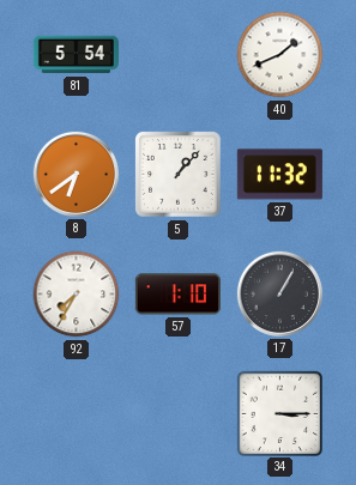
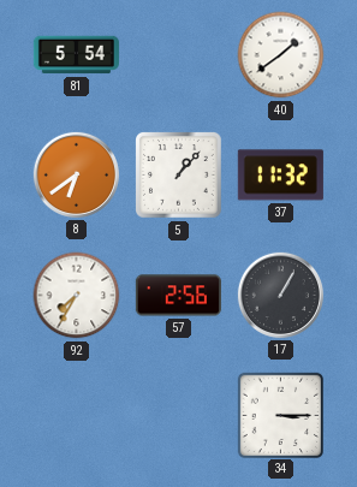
40: 1:41 -> 1:39 (281, 55)
57: 1:10 -> 2:56 (178, 296)
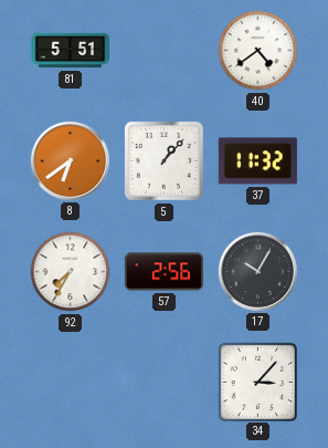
81: 5:54 -> 5:51 (70, 51)
40: 1:39 -> 4:39 (258, 51)
17: 1:05 -> 10:05 (257, 271)
34: 3:15 -> 3:07 (257, 382)
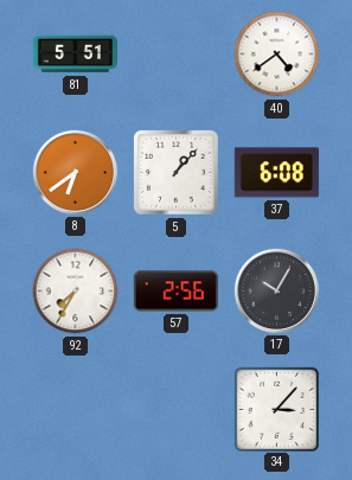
37: 11:32 -> 6:08 (276, 173)
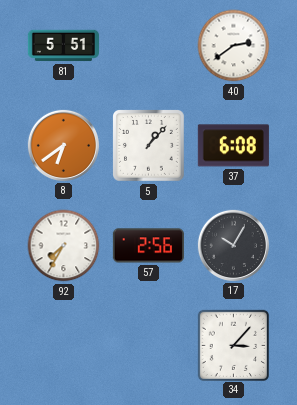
40: 4:39 -> 2:39 (234, 46)
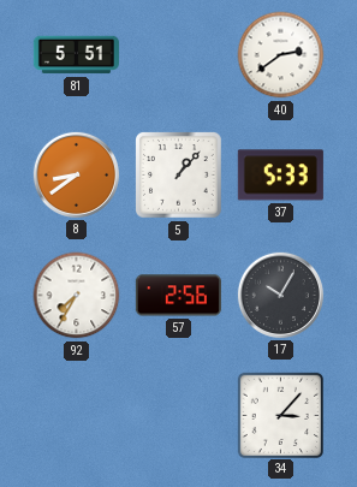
8: 6:39 -> 8:39 (76, 174)
37: 6:08 -> 5:33 (280, 176)
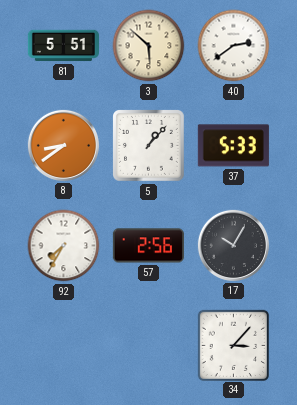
3: none -> 5:52 (149, 46)
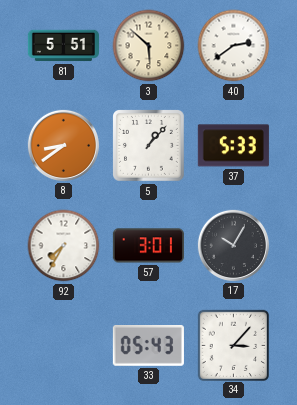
57: 2:56 -> 3:01 (148, 246)
33: none -> 05:43 (148, 346)
